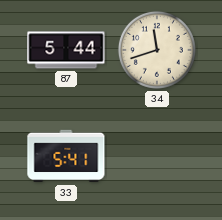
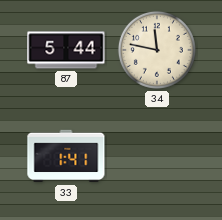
34: 11:42 -> 11:47 (157, 50)
33: 5:41 -> 1:41 (66, 156)
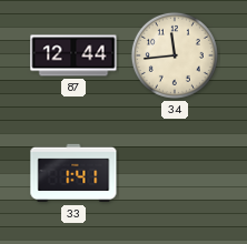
87: 5:44 -> 12:44 (73, 55)
34: 11:47 -> 11:44 (175, 55)
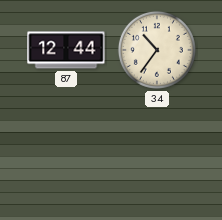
34: 11:44 -> 10:36 (157, 50)
33: 1:41 -> none (73, 173)
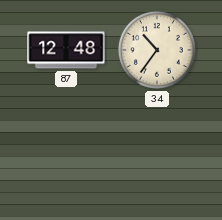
87: 12:44 -> 12:48 (66, 50)
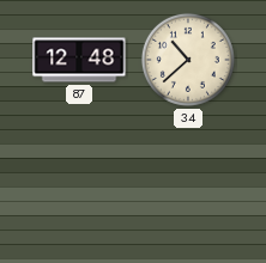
34: 10:36 -> 10:38 (188, 60)
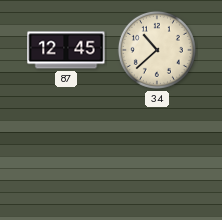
87: 12:48 -> 12:45 (66, 50)
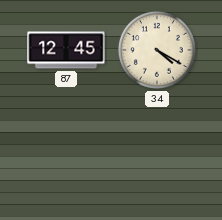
34: 10:38 -> 4:20 (157, 50)
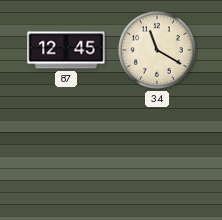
34: 4:20 -> 11:20 (157, 50)
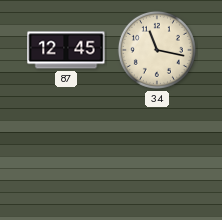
34: 11:20 -> 11:17 (157, 50)
